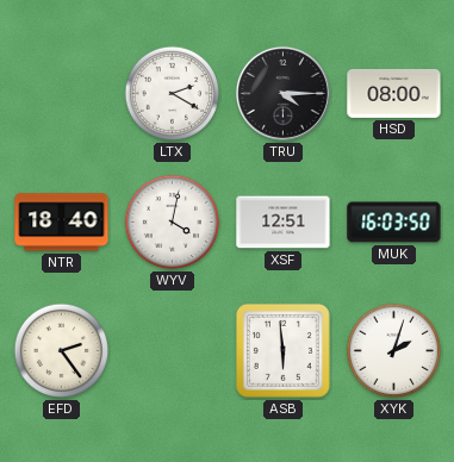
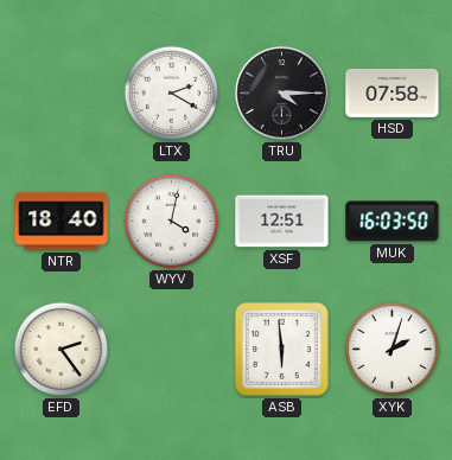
HSD: 08:00 -> 07:58 (393, 92)
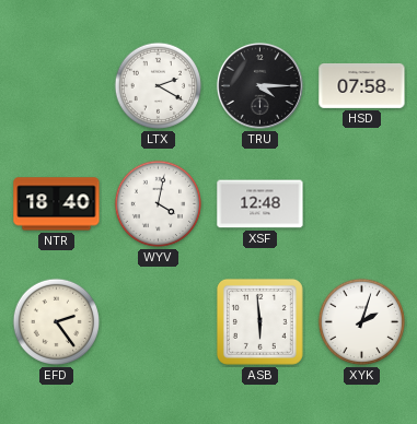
XSF: 12:51 -> 12:48 (260, 204)
MUK: 16:03 -> none (393, 222)
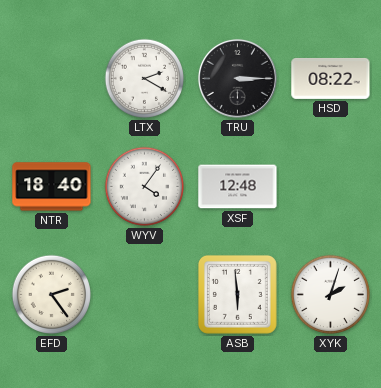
TRU: 4:15 -> 3:15 (237, 78)
HSD: 07:58 -> 08:22 (331, 78)
WYV: 4:02 -> 4:06 (145, 187)
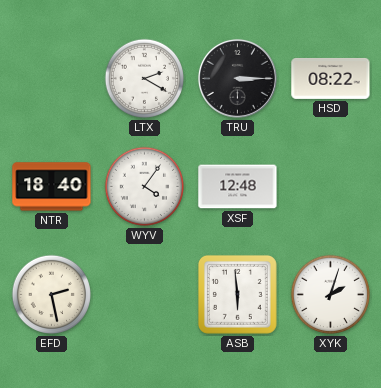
EFD: 2:24 -> 2:28 (52, 295)
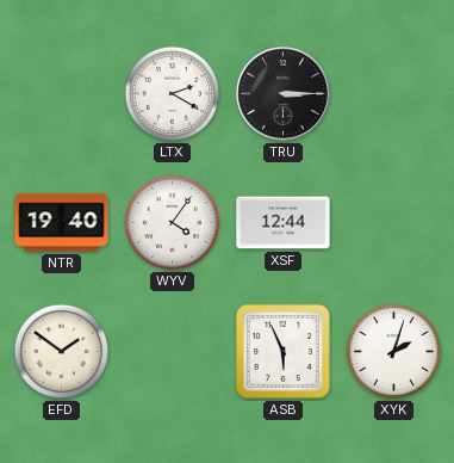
HSD: 08:22 -> none (331, 78)
NTR: 18:40 -> 19:40 (62, 223)
XSF: 12:48 -> 12:44 (284, 223)
EFD: 2:28 -> 1:51 (62, 352)
ASB: 5:59 -> 5:56 (282, 351)
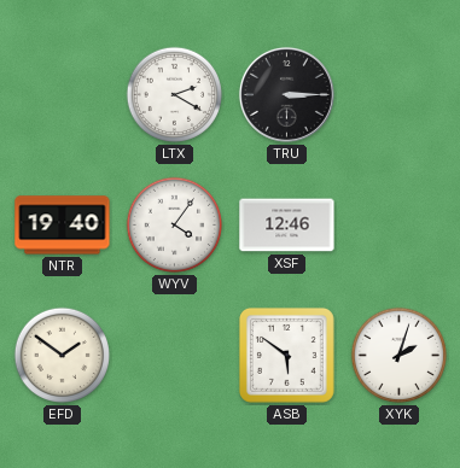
XSF: 12:44 -> 12:46 (287, 226)
ASB: 5:56 -> 5:51 (286, 355)
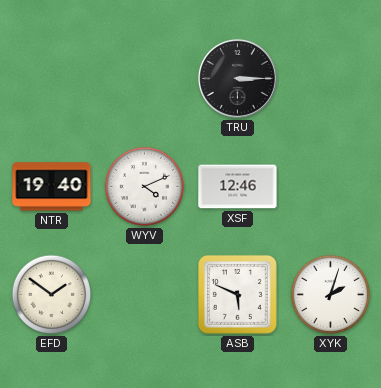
LTX: 2:20 -> none (175, 95)
WYV: 4:06 -> 4:11 (145, 187)
ASB: 5:51 -> 5:49 (237, 294)
